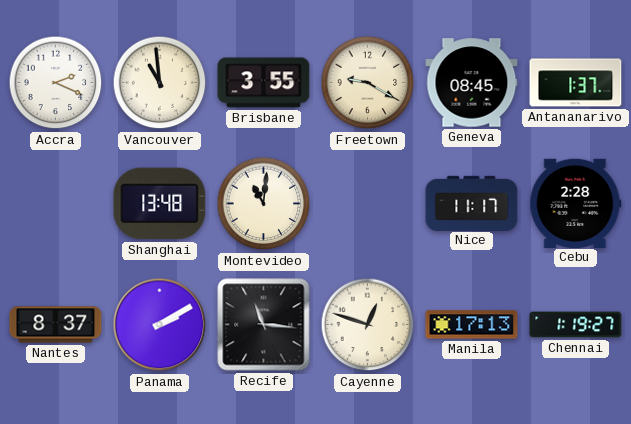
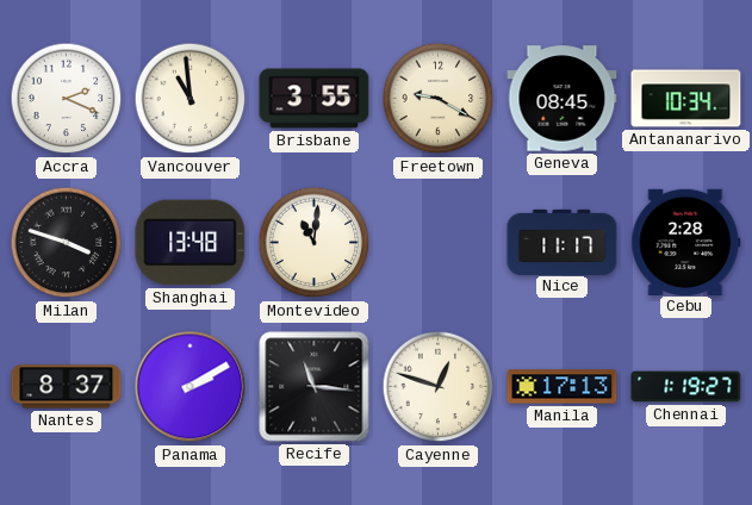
Antananarivo: 1:37 -> 10:34 (686, 99)
Milan: none -> 3:48 (67, 243)
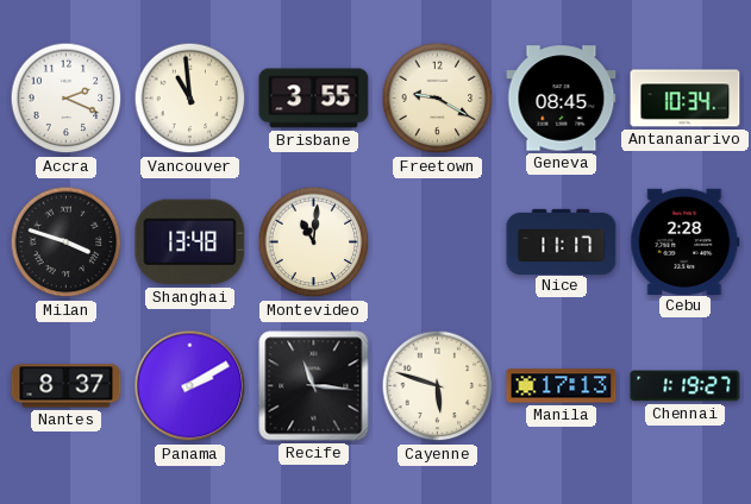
Cayenne: 12:48 -> 5:48 (438, 386)
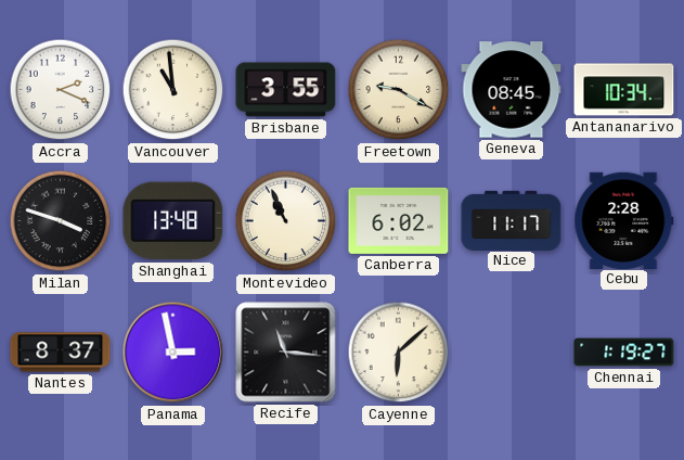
Montevideo: 11:01 -> 10:56 (286, 221)
Canberra: none -> 6:02 (399, 220)
Panama: 2:10 -> 2:58 (173, 353)
Cayenne: 5:48 -> 6:08 (399, 353)
Manila: 17:13 -> none (562, 386)
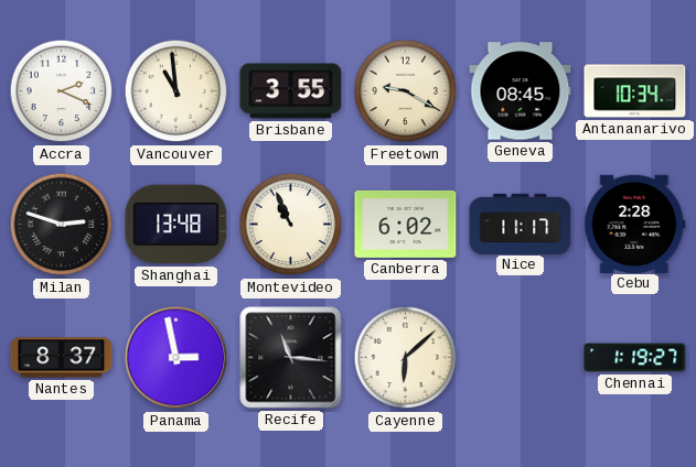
Milan: 3:48 -> 2:48 (62, 225)
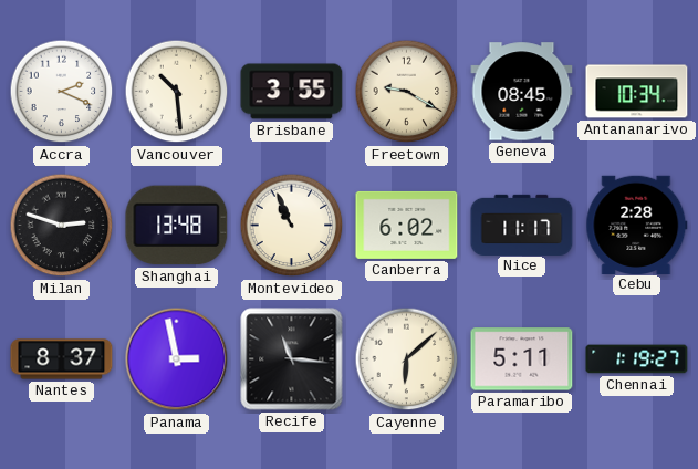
Vancouver: 10:59 -> 10:29 (177, 92)
Paramaribo: none -> 5:11 (522, 359)
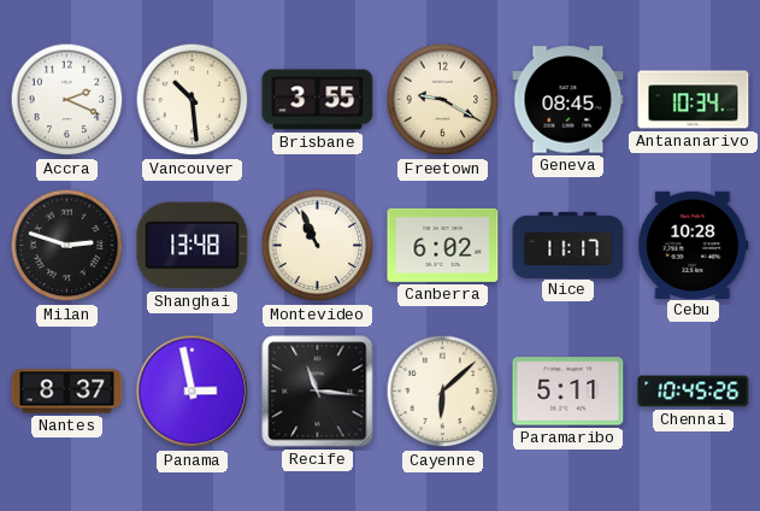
Cebu: 2:28 -> 10:28 (694, 245)
Chennai: 1:19 -> 10:45 (694, 392)
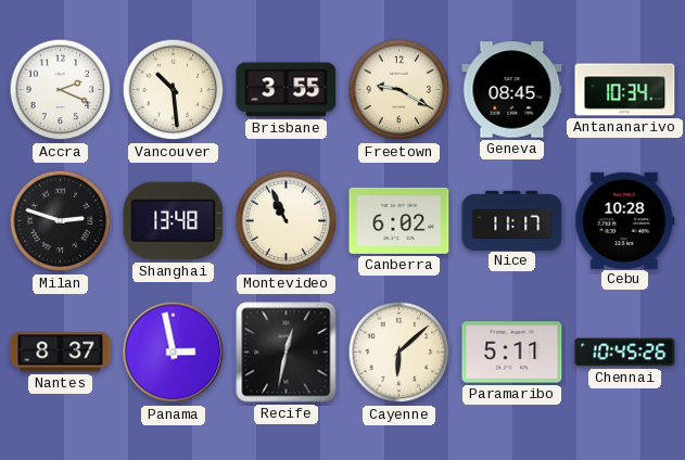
Recife: 11:16 -> 12:32 (287, 353)
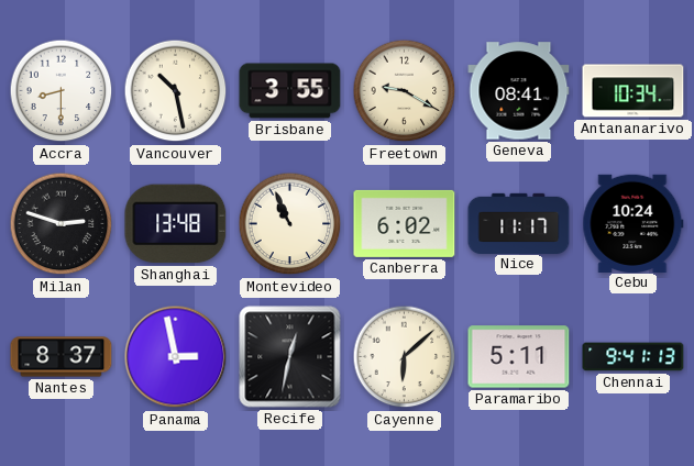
Accra: 2:19 -> 8:30 (62, 91)
Vancouver: 10:29 -> 10:28 (176, 91)
Geneva: 08:45 -> 08:41 (519, 91)
Cebu: 10:28 -> 10:24 (634, 223)
Chennai: 10:45 -> 9:41 (634, 357)
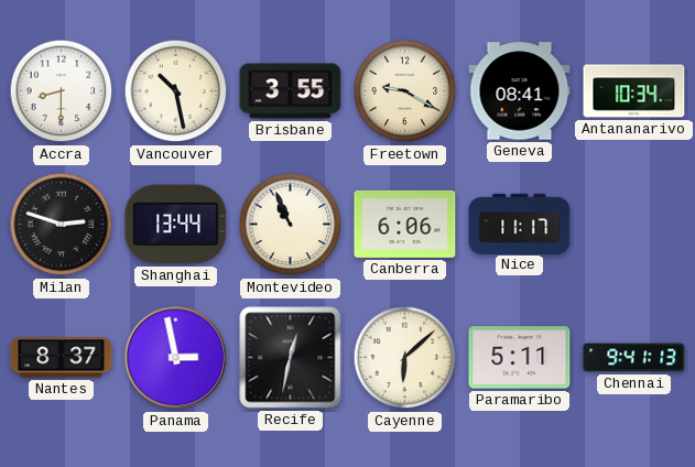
Shanghai: 13:48 -> 13:44 (176, 225)
Canberra: 6:02 -> 6:06 (405, 224)
Cebu: 10:24 -> none (634, 223)
